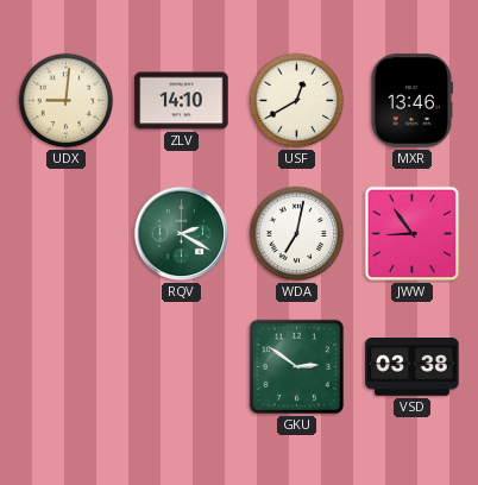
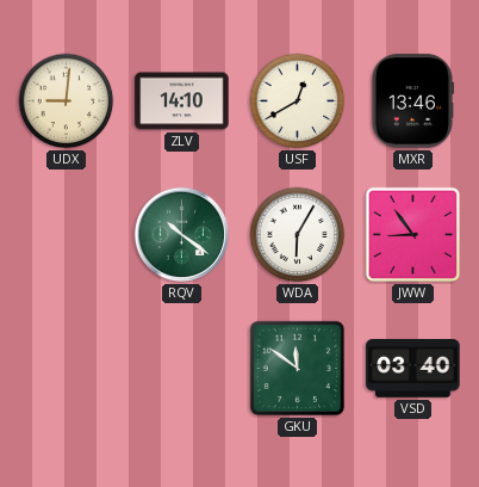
RQV: 2:20 -> 10:21 (182, 235)
WDA: 7:02 -> 6:05 (298, 235)
GKU: 2:51 -> 11:51 (298, 369)
VSD: 03:38 -> 03:40 (413, 369)
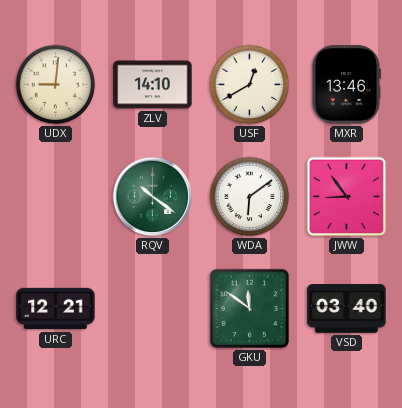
WDA: 6:05 -> 6:09 (250, 197)
URC: none -> 12:21 (56, 309)
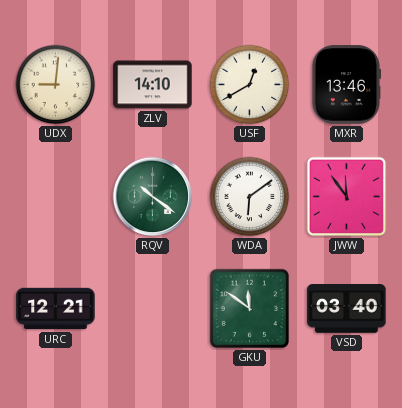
JWW: 8:54 -> 11:54 (347, 197)
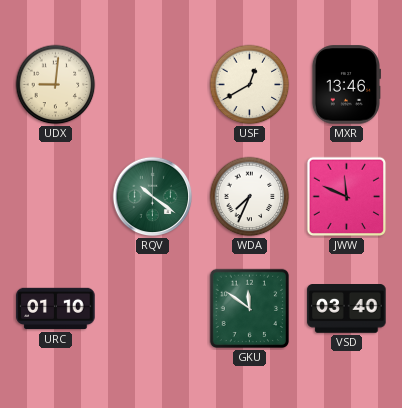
ZLV: 14:10 -> none (153, 85)
WDA: 6:09 -> 7:34 (250, 197)
JWW: 11:54 -> 11:49 (347, 197)
URC: 12:21 -> 01:10 (56, 309)
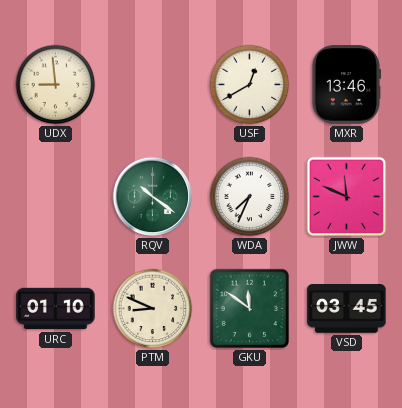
UDX: 9:01 -> 8:59 (56, 85)
PTM: none -> 8:49 (153, 309)
VSD: 03:40 -> 03:45 (347, 309)
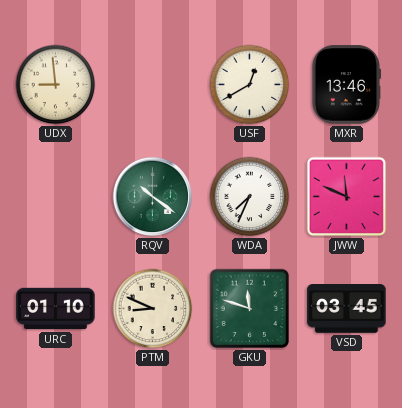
GKU: 11:51 -> 11:48 (250, 309)
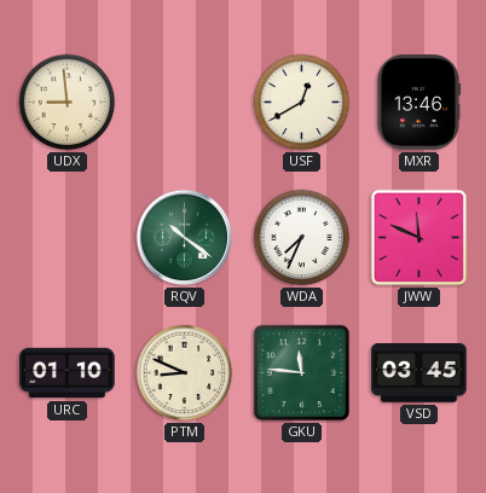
GKU: 11:48 -> 11:46 (302, 373)
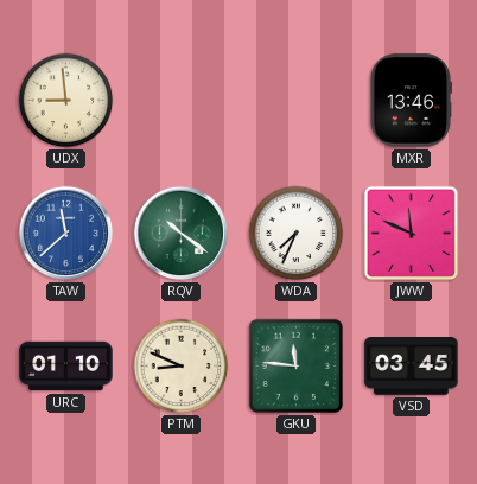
USF: 12:40 -> none (302, 103)
TAW: none -> 11:38 (66, 234)
